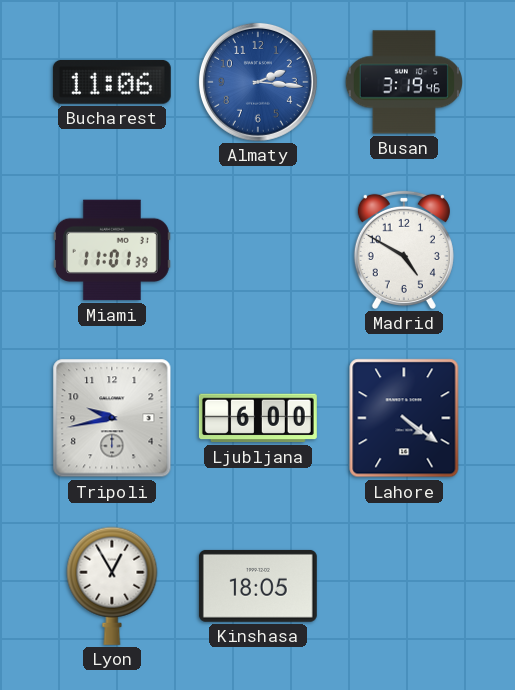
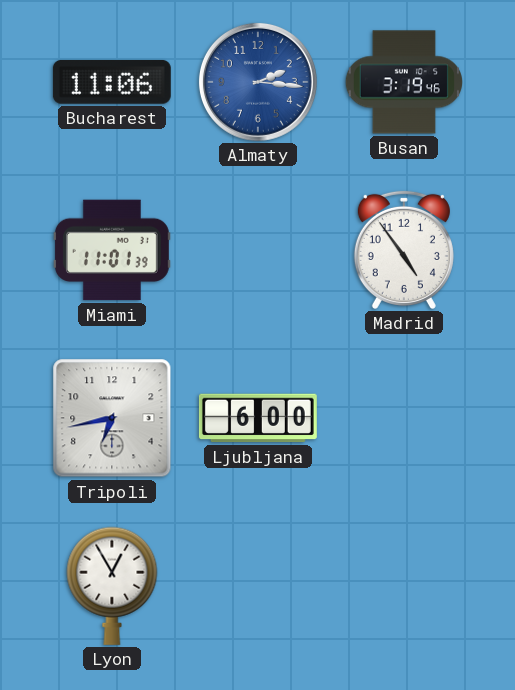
Madrid: 4:50 -> 4:54 (404, 250)
Tripoli: 9:43 -> 6:43 (112, 418)
Lahore: 4:21 -> none (404, 418)
Kinshasa: 18:05 -> none (258, 586)
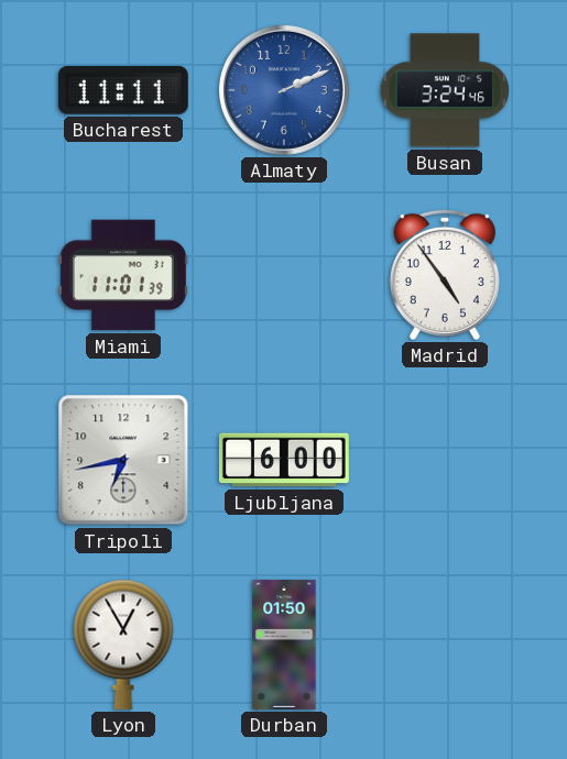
Bucharest: 11:06 -> 11:11 (123, 90)
Almaty: 2:16 -> 2:11 (284, 90)
Busan: 3:19 -> 3:24 (445, 90)
Durban: none -> 01:50 (284, 645)
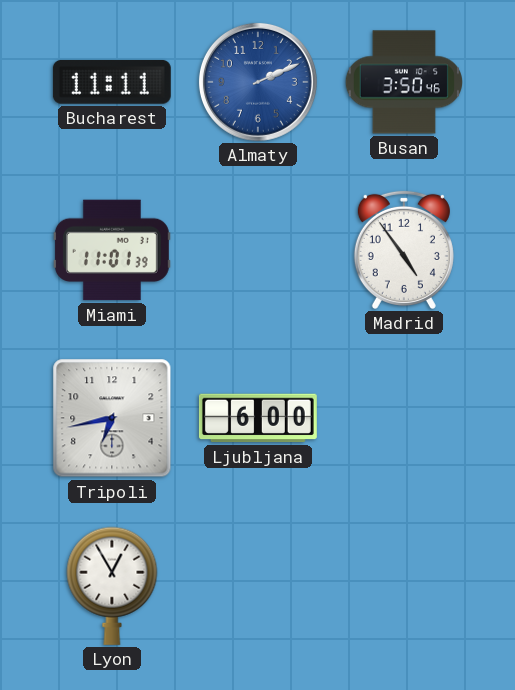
Busan: 3:24 -> 3:50 (404, 82)
Durban: 01:50 -> none (284, 645)
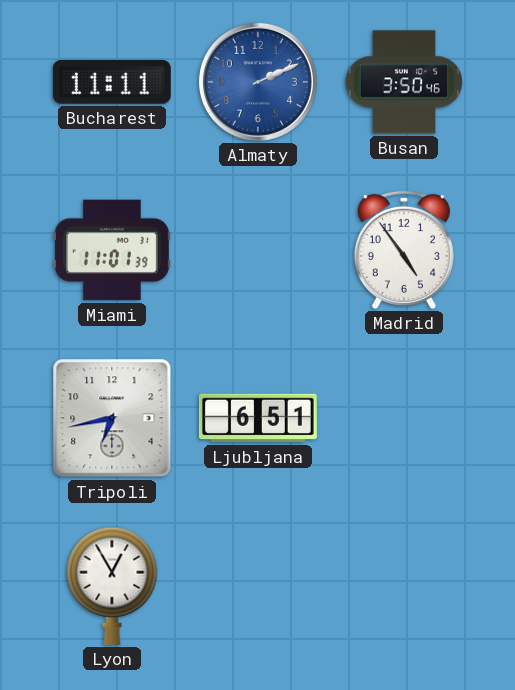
Ljubljana: 6:00 -> 6:51 (258, 418)
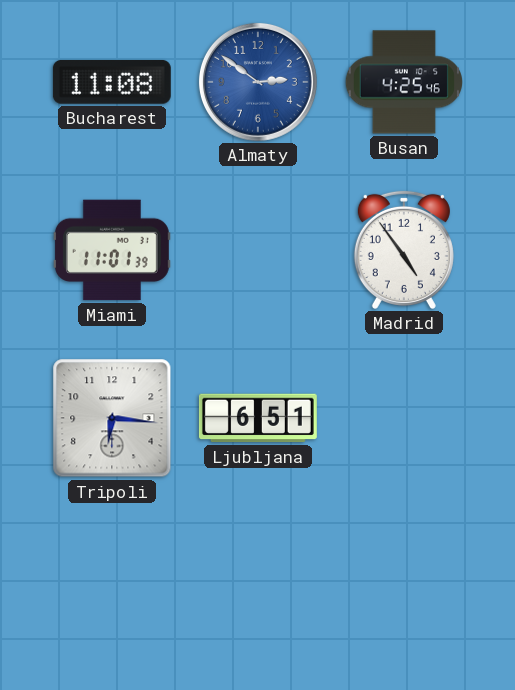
Bucharest: 11:11 -> 11:08 (112, 82)
Almaty: 2:11 -> 2:51 (258, 82)
Busan: 3:50 -> 4:25 (404, 82)
Tripoli: 6:43 -> 6:16 (112, 418)
Lyon: 12:55 -> none (112, 586)
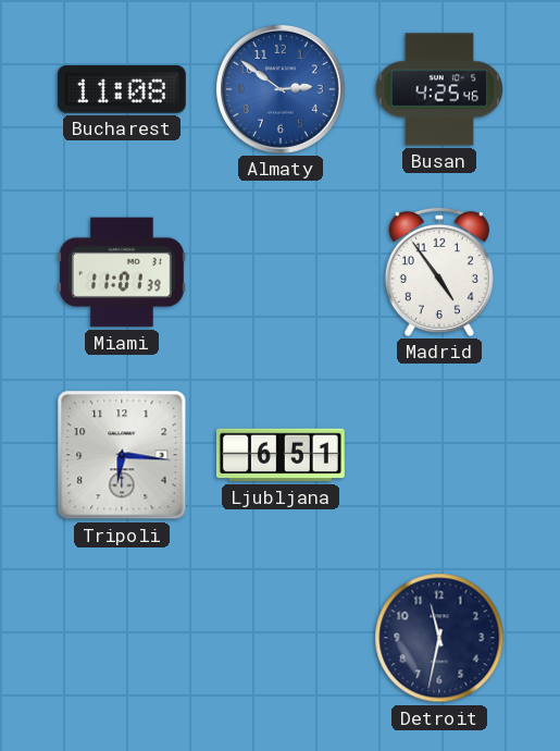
Detroit: none -> 11:32 (439, 638)
